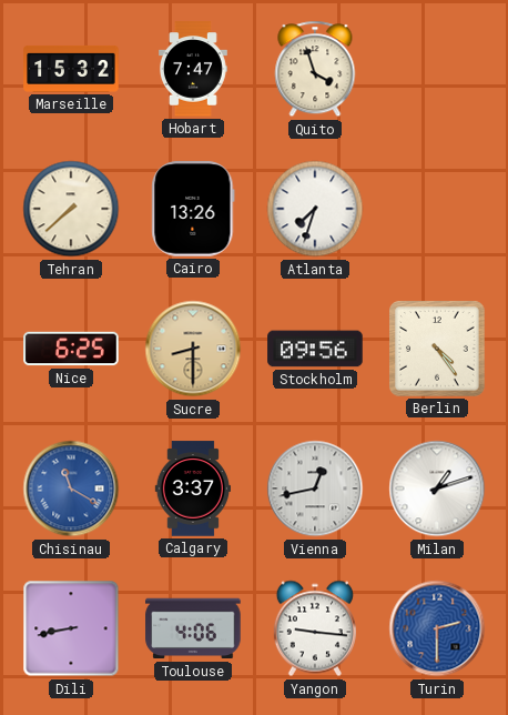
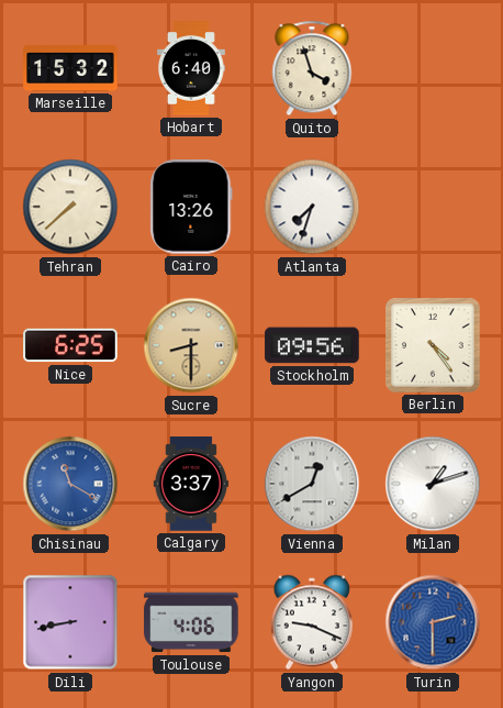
Hobart: 7:47 -> 6:40 (192, 68)
Vienna: 12:43 -> 12:40 (312, 484)
Yangon: 9:16 -> 9:19 (312, 622)
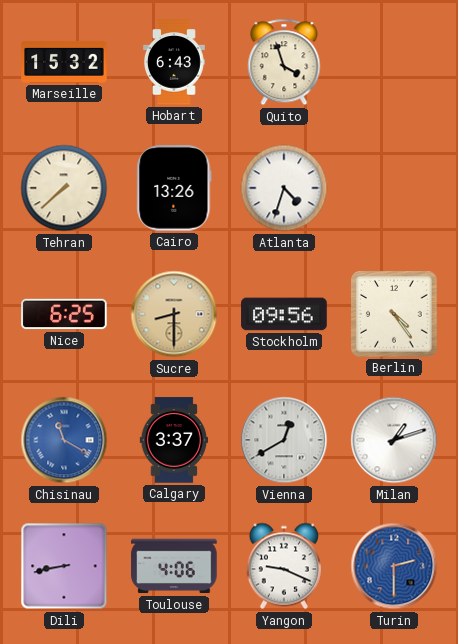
Hobart: 6:40 -> 6:43 (175, 62)
Atlanta: 7:33 -> 4:33 (284, 188)
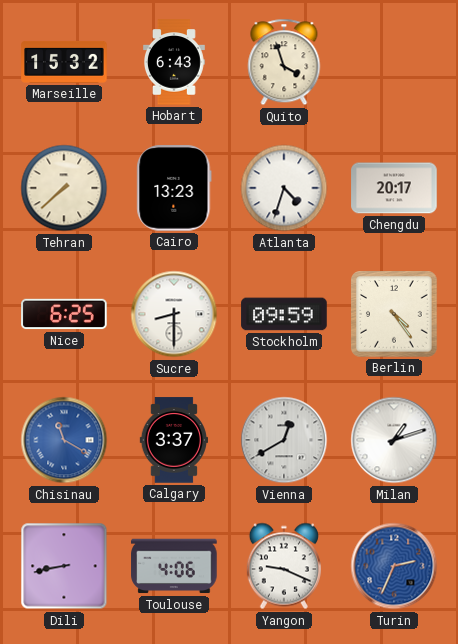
Cairo: 13:26 -> 13:23 (174, 188)
Chengdu: none -> 20:17 (394, 188)
Sucre dial: champagne -> white (174, 314)
Stockholm: 09:56 -> 09:59 (284, 314)
Turin: 2:30 -> 2:34 (394, 566)
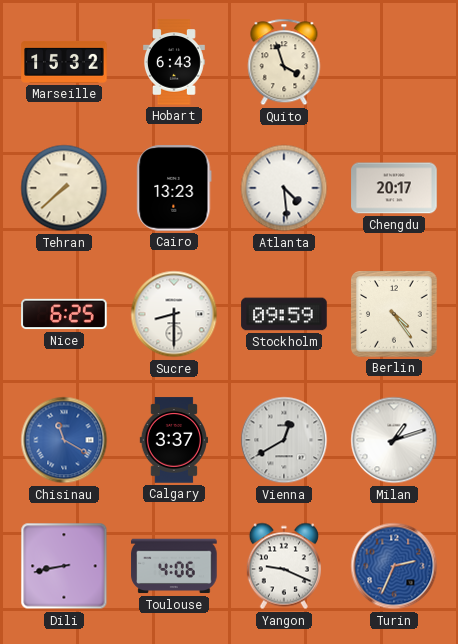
Atlanta: 4:33 -> 4:29 (284, 188)
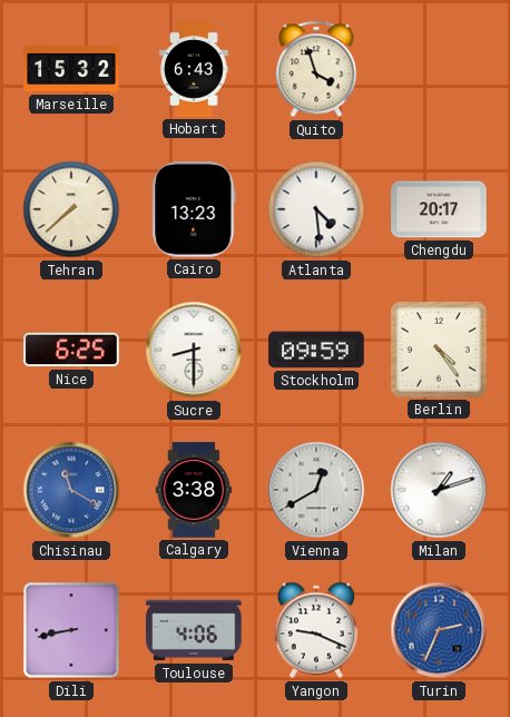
Calgary: 3:37 -> 3:38 (193, 490)
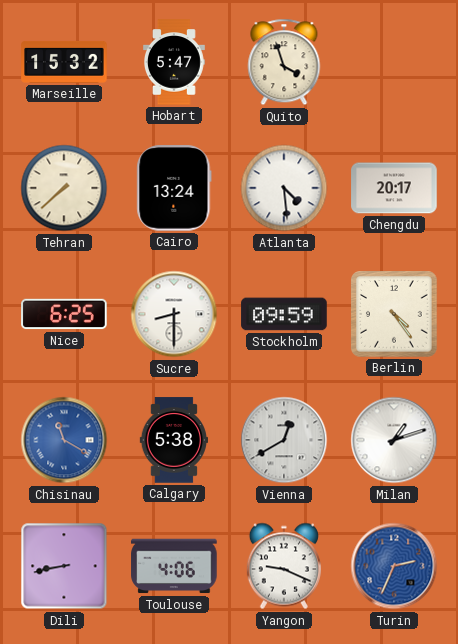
Hobart: 6:43 -> 5:47 (175, 62)
Cairo: 13:23 -> 13:24 (174, 188)
Calgary: 3:38 -> 5:38 (173, 440)
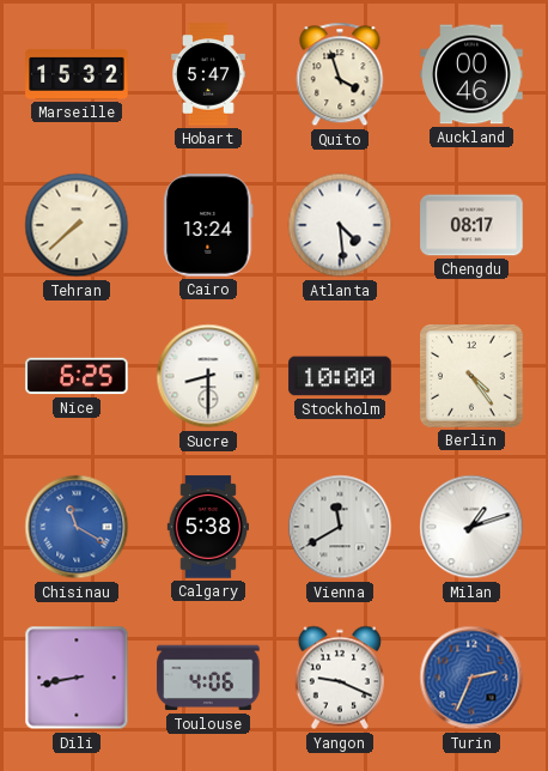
Auckland: none -> 00:46 (471, 74)
Chengdu: 20:17 -> 08:17 (471, 225)
Stockholm: 09:59 -> 10:00 (340, 376)
Vienna: 12:40 -> 11:40 (340, 527)
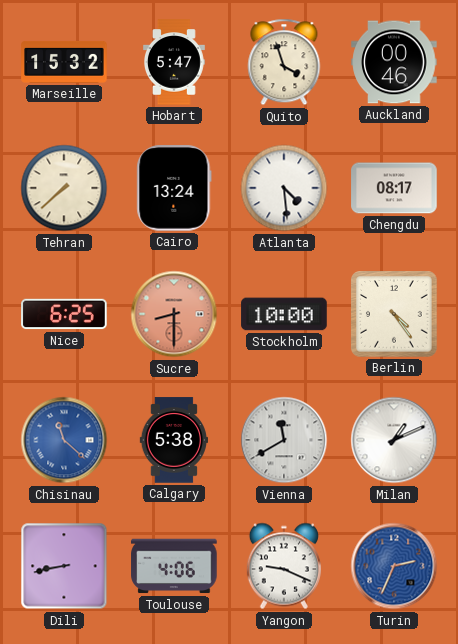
Sucre dial: white -> salmon (174, 314)
Chisinau: 11:20 -> 11:22 (64, 440)
Milan: 1:12 -> 1:11 (394, 440)
